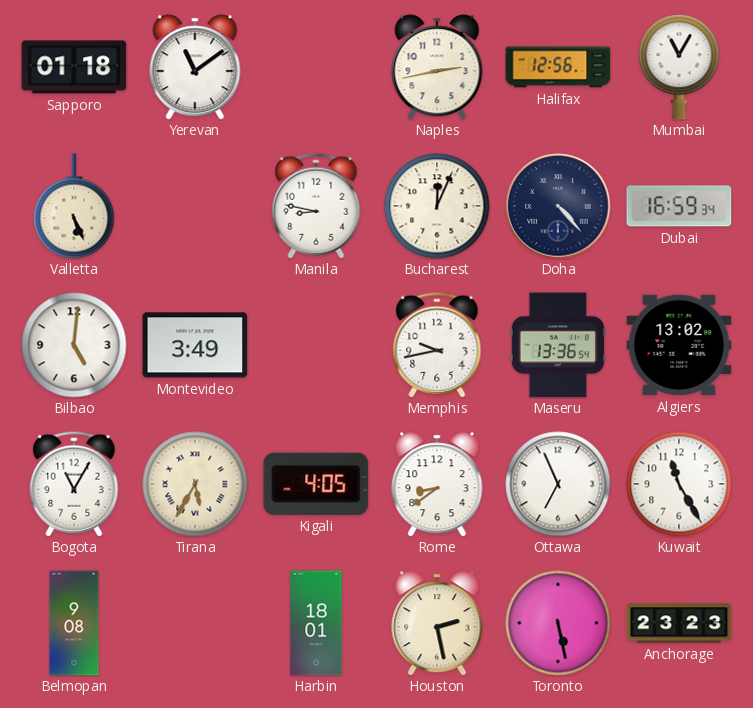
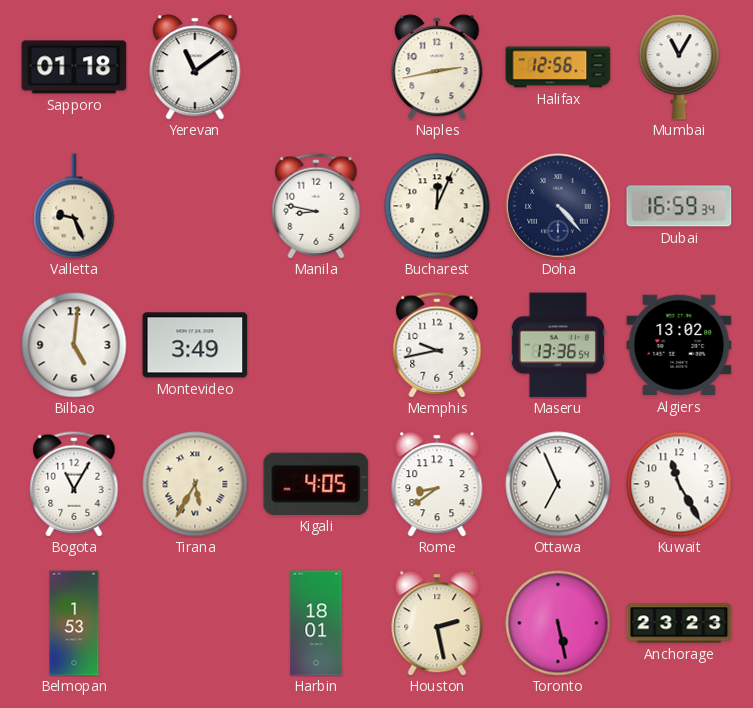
Valletta: 5:26 -> 9:26 (74, 206)
Belmopan: 9:08 -> 1:53 (74, 623)
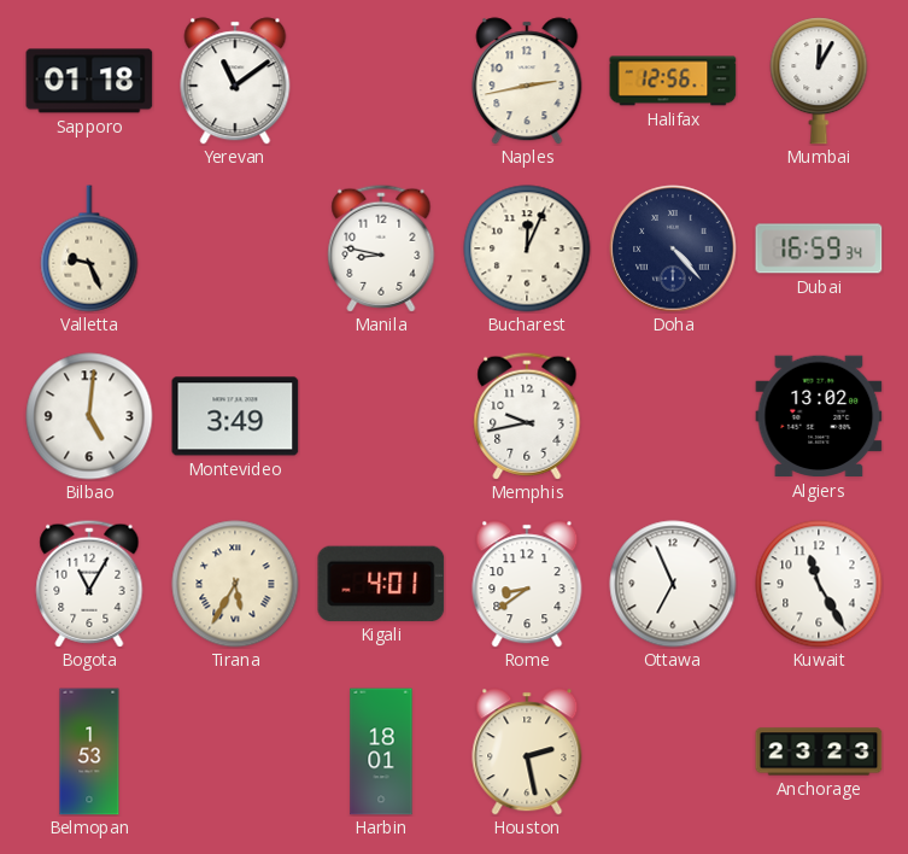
Mumbai: 11:05 -> 12:05 (819, 81)
Maseru: 13:36 -> none (558, 345)
Kigali: 4:05 -> 4:01 (381, 584)
Toronto: 5:28 -> none (558, 623)
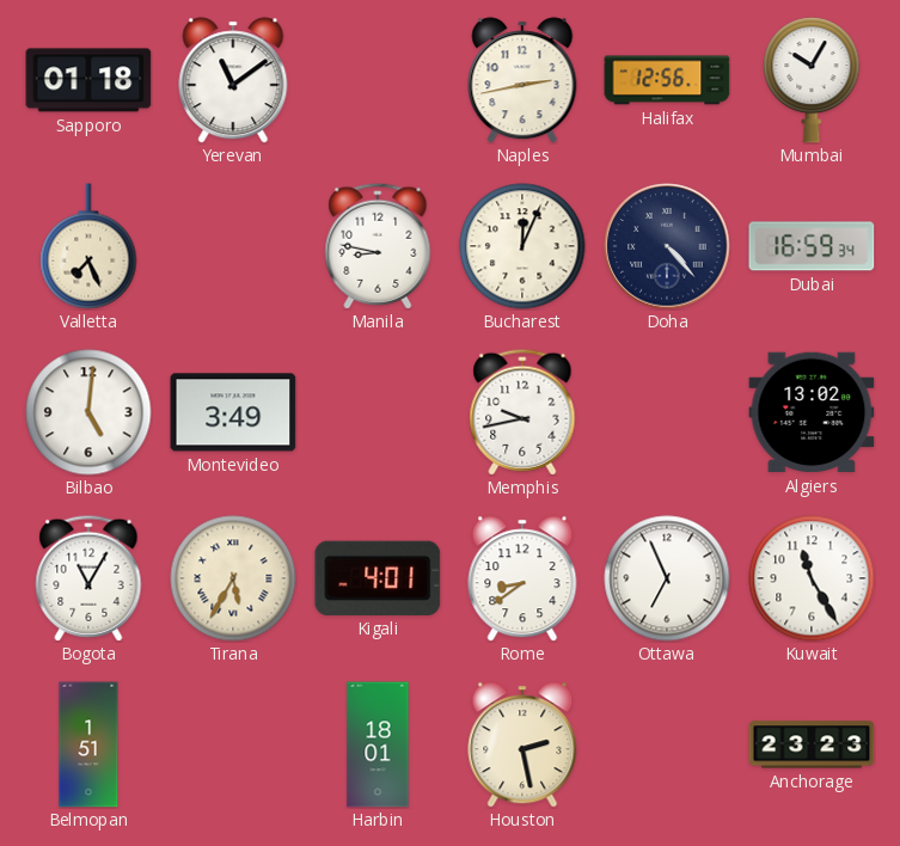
Mumbai: 12:05 -> 10:05 (812, 80)
Valletta: 9:26 -> 7:26 (88, 246)
Belmopan: 1:53 -> 1:51 (88, 744)
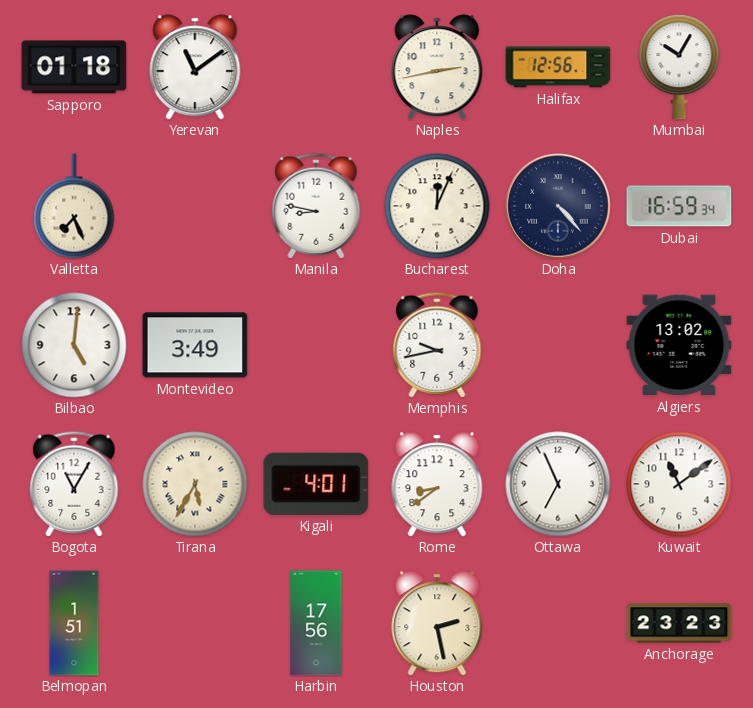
Kuwait: 11:25 -> 11:09 (679, 484)
Harbin: 18:01 -> 17:56 (316, 623)
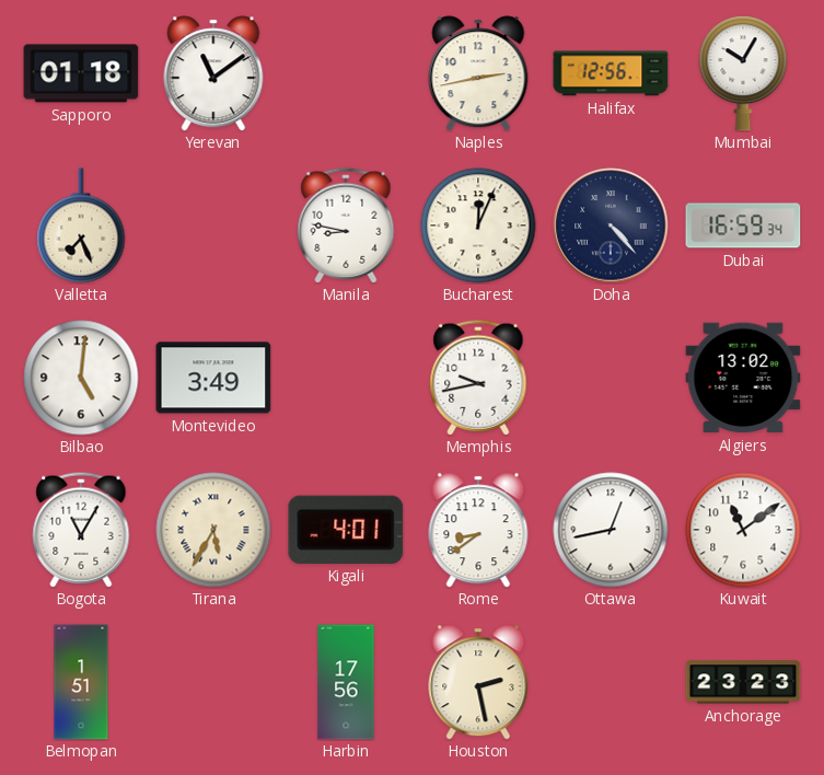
Ottawa: 6:56 -> 12:43 (611, 530)
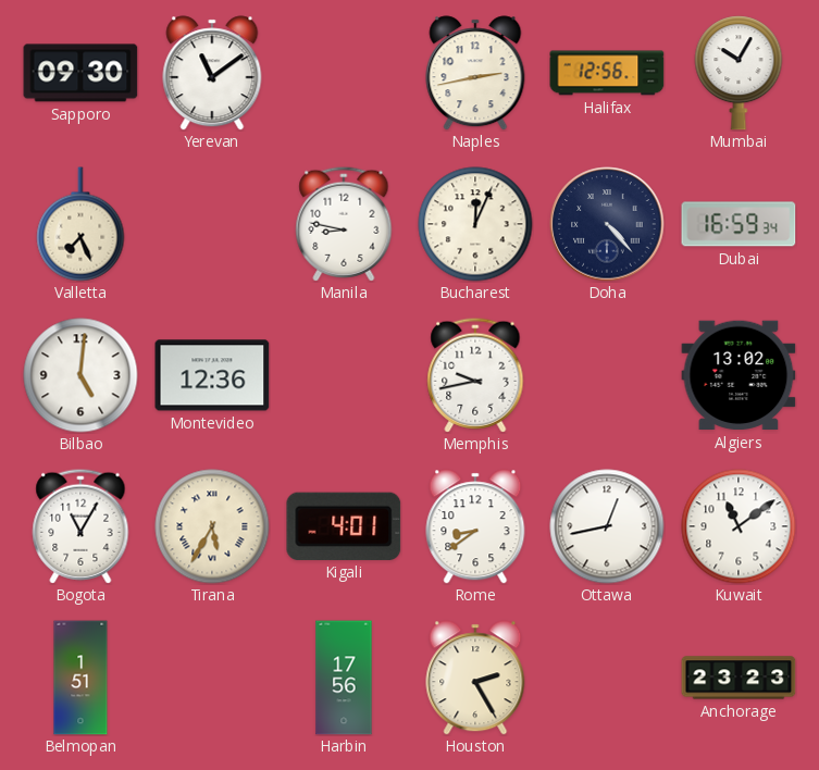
Sapporo: 01:18 -> 09:30 (80, 73)
Montevideo: 3:49 -> 12:36 (212, 375)
Houston: 2:28 -> 2:25 (475, 678)
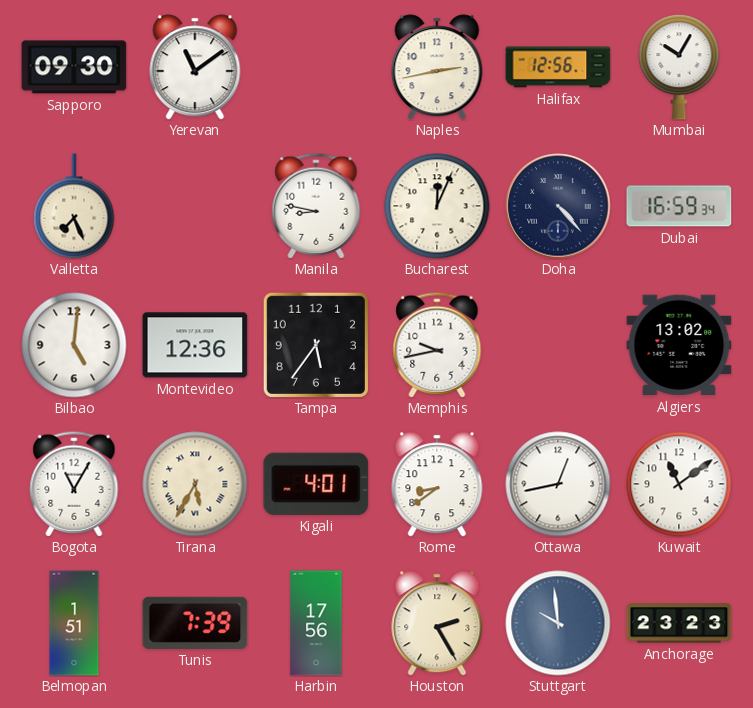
Tampa: none -> 5:36 (316, 345)
Tunis: none -> 7:39 (195, 623)
Stuttgart: none -> 9:59 (558, 623)
